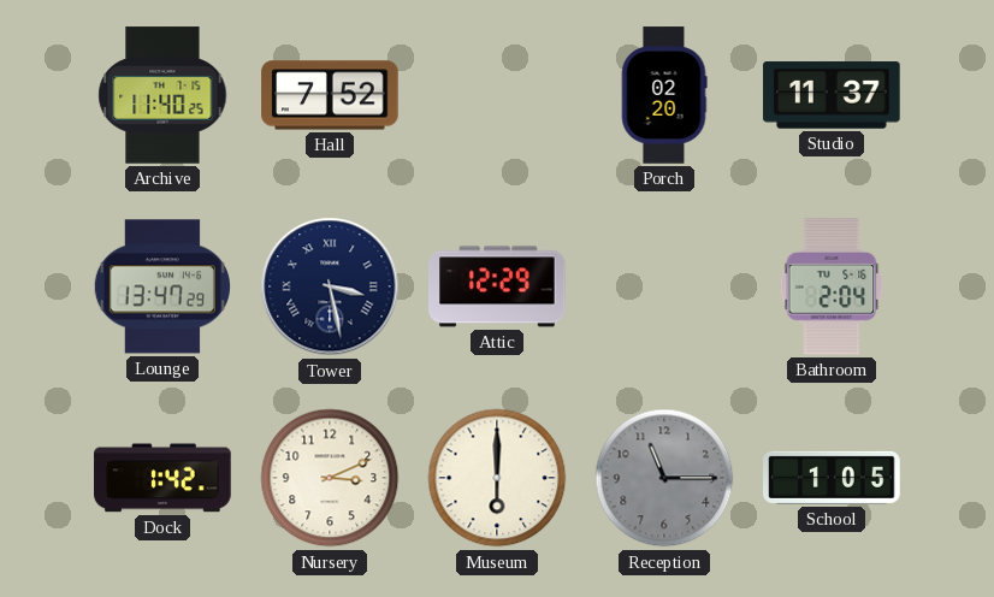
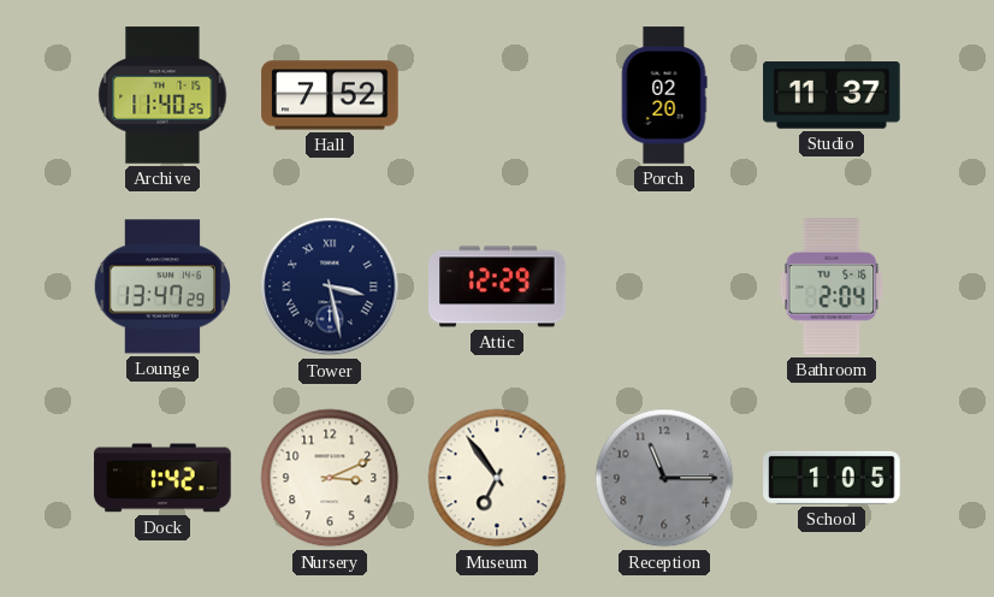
Museum: 6:00 -> 6:54 (497, 478)
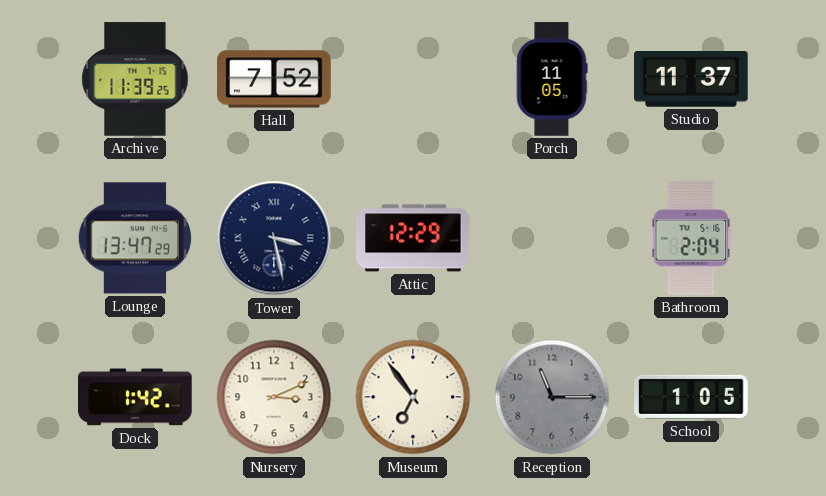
Archive: 11:40 -> 11:39 (135, 79)
Porch: 02:20 -> 11:05 (552, 79)
